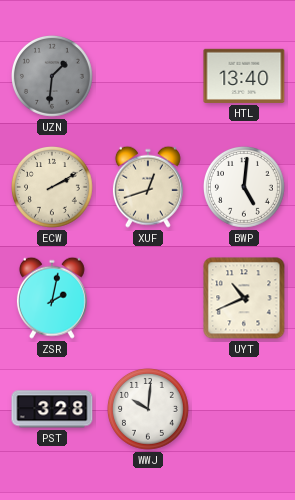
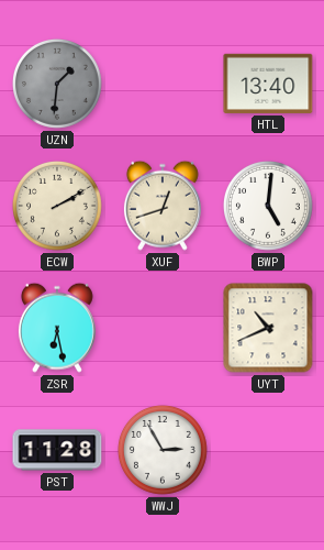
ZSR: 2:02 -> 6:28 (57, 328)
PST: 3:28 -> 11:28 (57, 450)
WWJ: 10:01 -> 2:55 (164, 451)
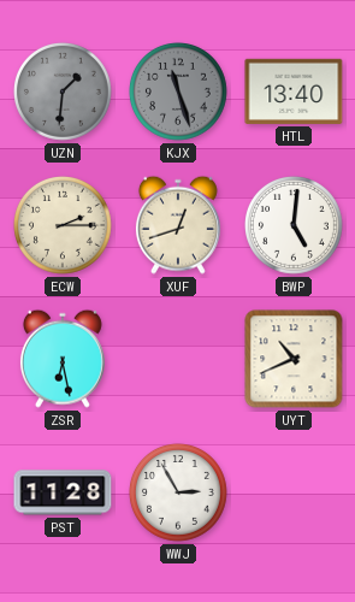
KJX: none -> 11:27 (179, 93)
ECW: 2:10 -> 2:15 (64, 226)
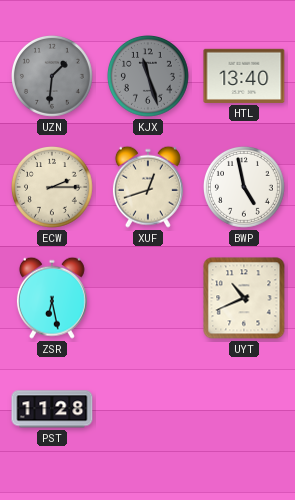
BWP: 5:01 -> 4:58 (245, 188)
WWJ: 2:55 -> none (179, 494)
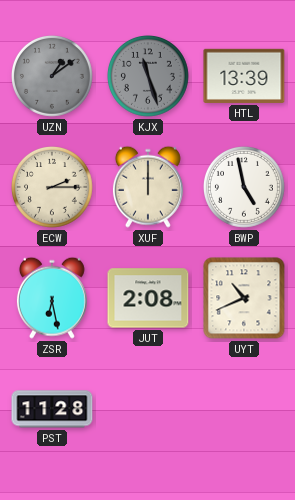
UZN: 1:31 -> 1:09 (53, 77)
HTL: 13:40 -> 13:39 (244, 76)
XUF: 12:42 -> 12:00 (148, 187)
JUT: none -> 2:08 (148, 298)
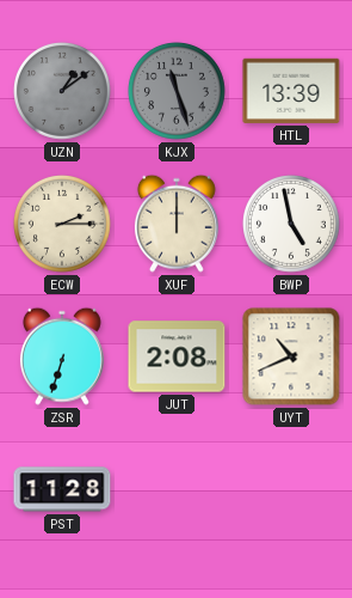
ZSR: 6:28 -> 6:33 (62, 356)
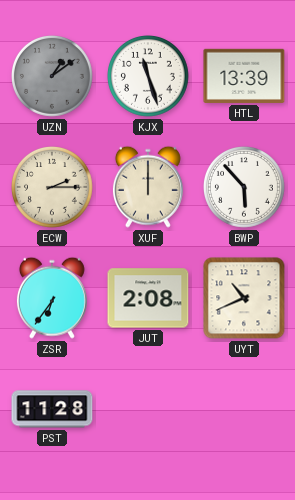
KJX dial: grey -> white (149, 77)
BWP: 4:58 -> 5:53 (245, 188)
ZSR: 6:33 -> 6:36 (52, 298)
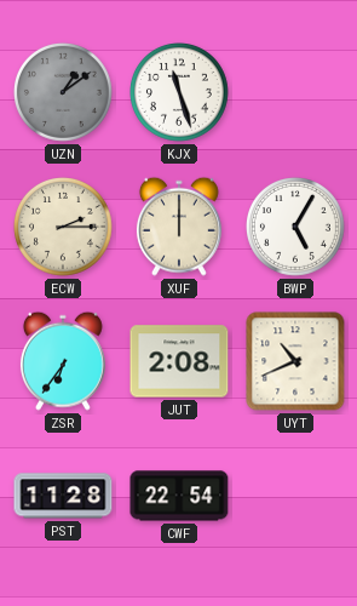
HTL: 13:39 -> none (244, 76)
BWP: 5:53 -> 5:05 (296, 228)
CWF: none -> 22:54 (179, 496)
